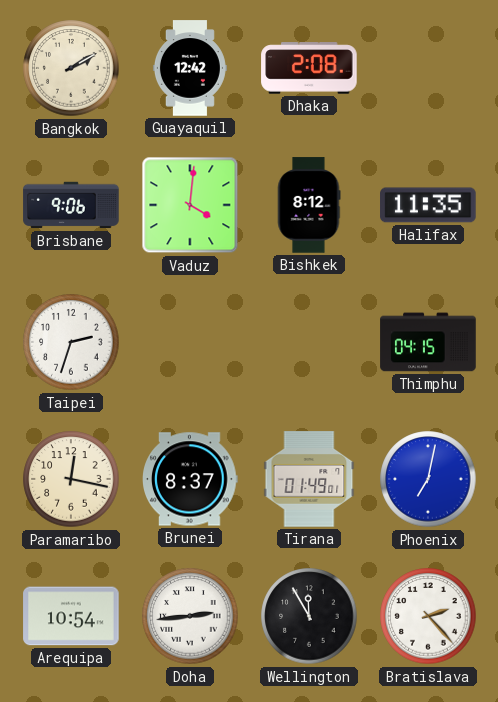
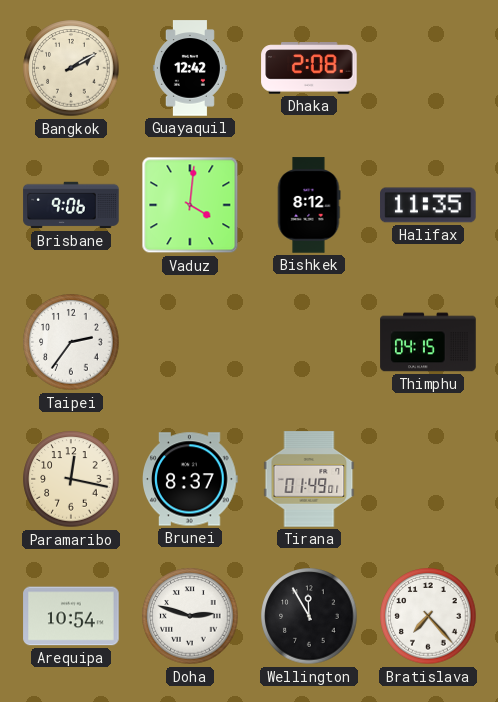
Taipei: 2:33 -> 2:36 (71, 342)
Phoenix: 7:02 -> none (428, 479)
Doha: 2:44 -> 2:48 (190, 616)
Bratislava: 2:23 -> 7:23 (428, 616)
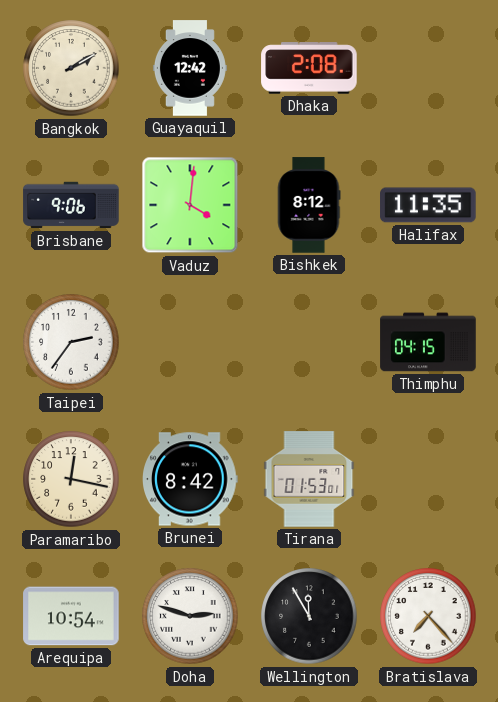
Brunei: 8:37 -> 8:42 (191, 479)
Tirana: 01:49 -> 01:53 (309, 479)
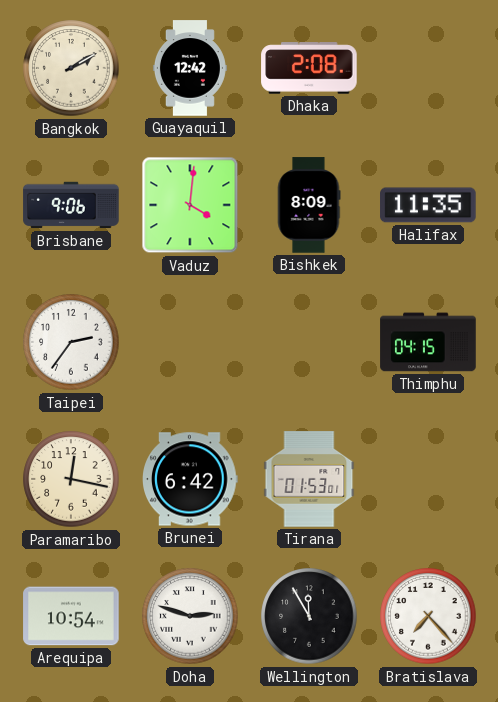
Bishkek: 8:12 -> 8:09 (309, 205)
Brunei: 8:42 -> 6:42 (191, 479)
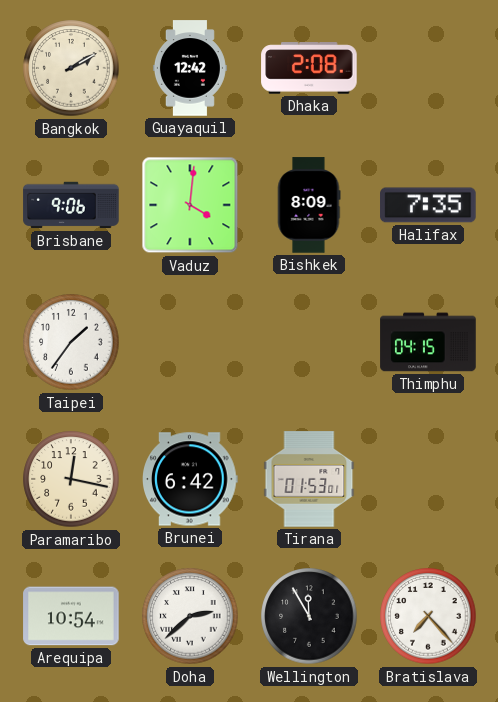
Halifax: 11:35 -> 7:35 (428, 205)
Taipei: 2:36 -> 1:36 (71, 342)
Doha: 2:48 -> 2:38 (190, 616)
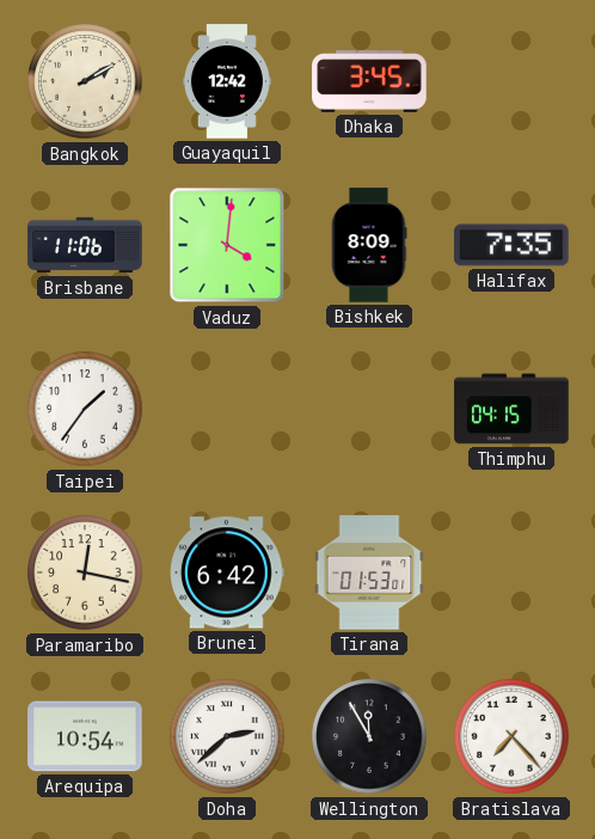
Dhaka: 2:08 -> 3:45 (369, 81)
Brisbane: 9:06 -> 11:06 (85, 245)
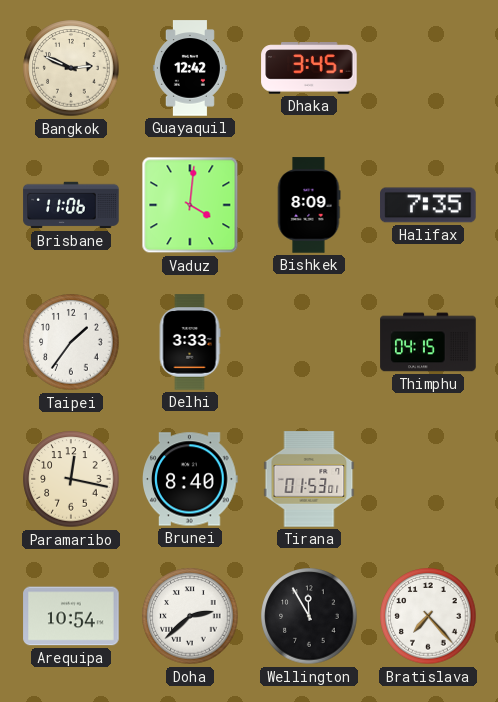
Bangkok: 2:10 -> 2:49 (71, 68)
Delhi: none -> 3:33 (190, 342)
Brunei: 6:42 -> 8:40 (191, 479)
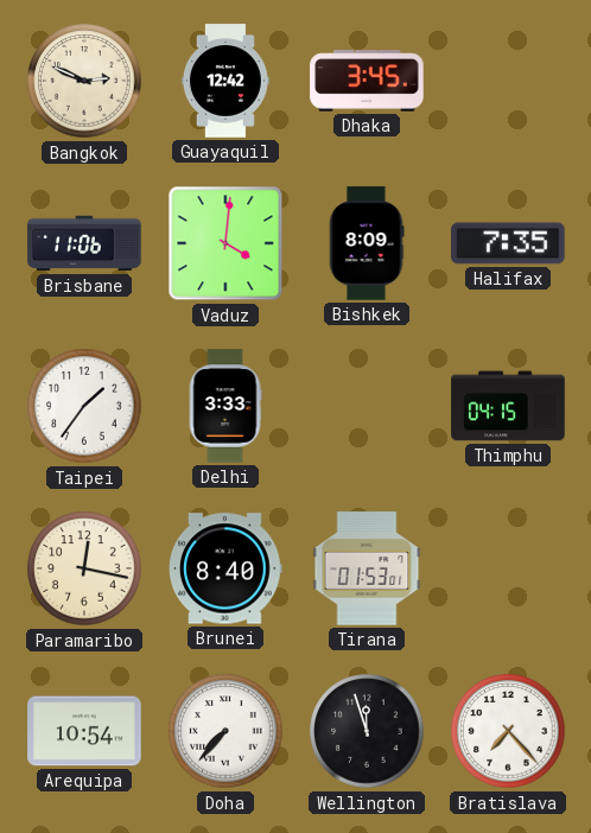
Doha: 2:38 -> 7:37 (225, 731)
Wellington: 11:55 -> 11:57 (367, 731)
